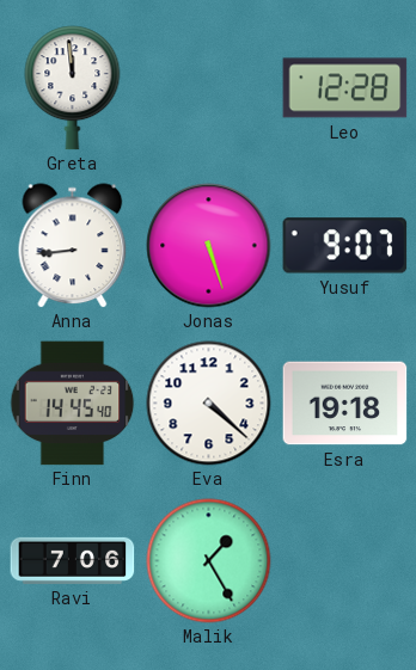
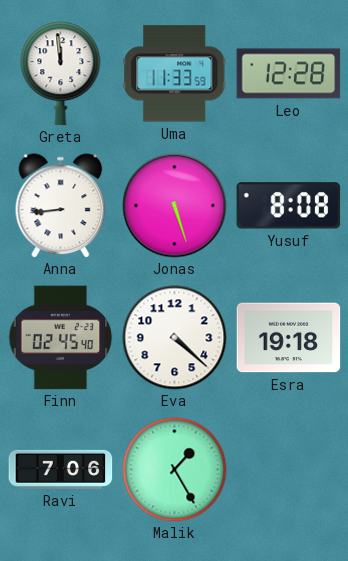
Uma: none -> 11:33 (175, 74)
Yusuf: 9:07 -> 8:08 (289, 206)
Finn: 14:45 -> 02:45 (60, 338)
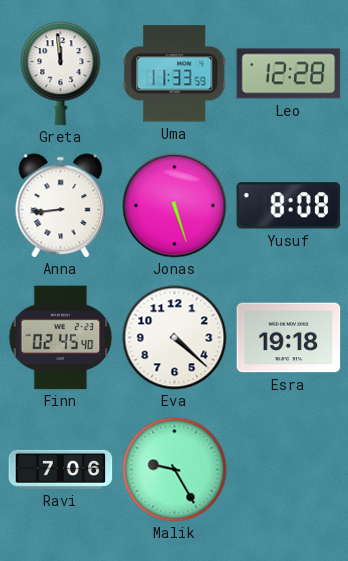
Malik: 1:25 -> 9:25 (175, 470)
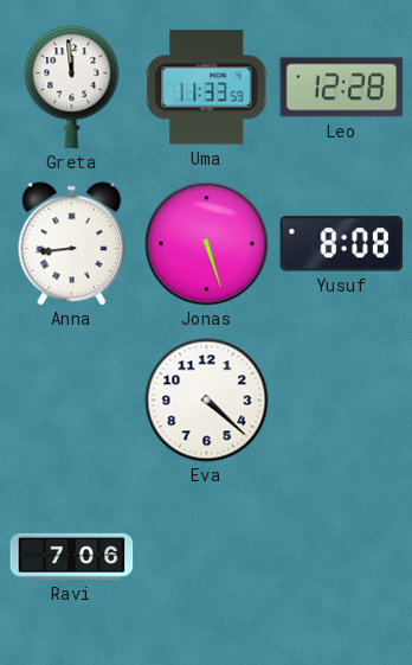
Finn: 02:45 -> none (60, 338)
Esra: 19:18 -> none (289, 338)
Malik: 9:25 -> none (175, 470)
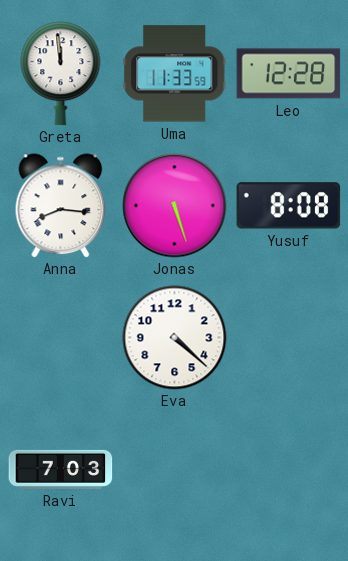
Anna: 8:44 -> 8:16 (61, 206)
Ravi: 7:06 -> 7:03 (61, 469)
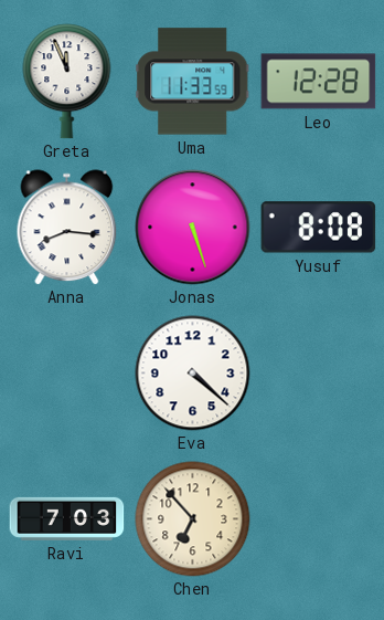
Greta: 11:59 -> 11:56 (67, 82)
Chen: none -> 6:53 (193, 519)
